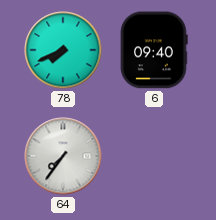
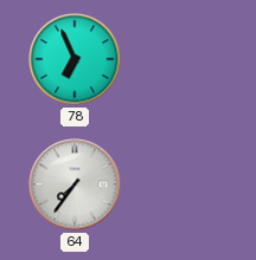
78: 7:41 -> 6:56 (75, 59)
6: 09:40 -> none (154, 50)
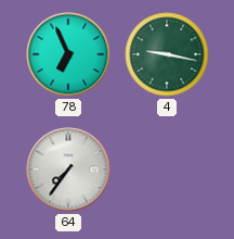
4: none -> 9:17 (167, 54)
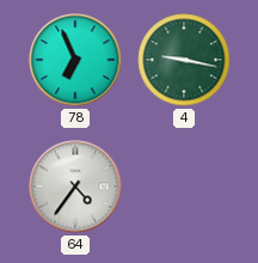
64: 7:36 -> 4:36 (75, 186)
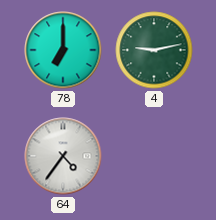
78: 6:56 -> 7:00 (63, 50)
4: 9:17 -> 9:13 (154, 50)
